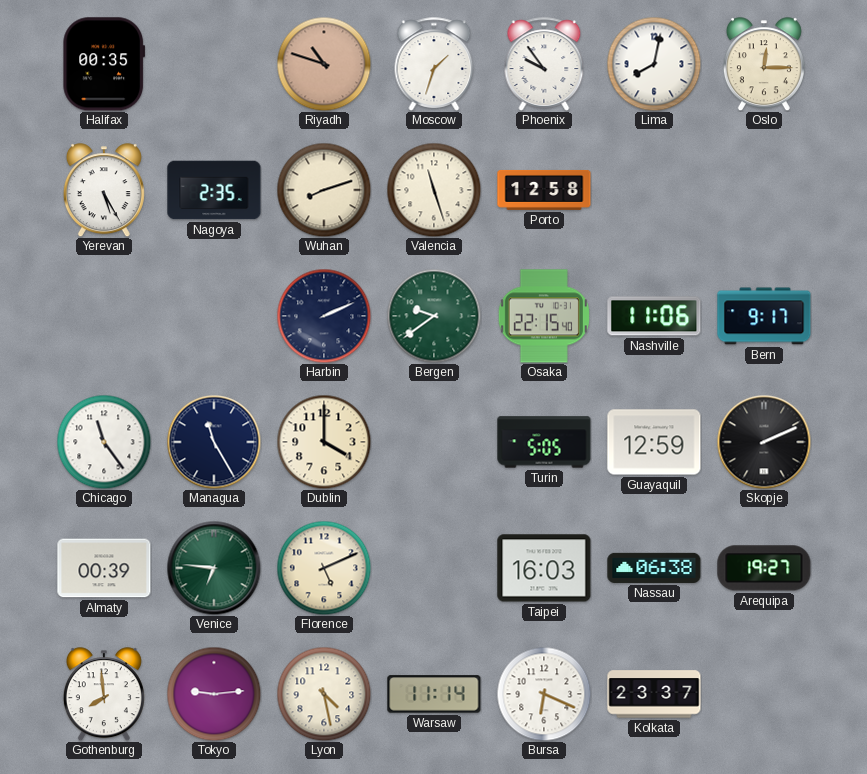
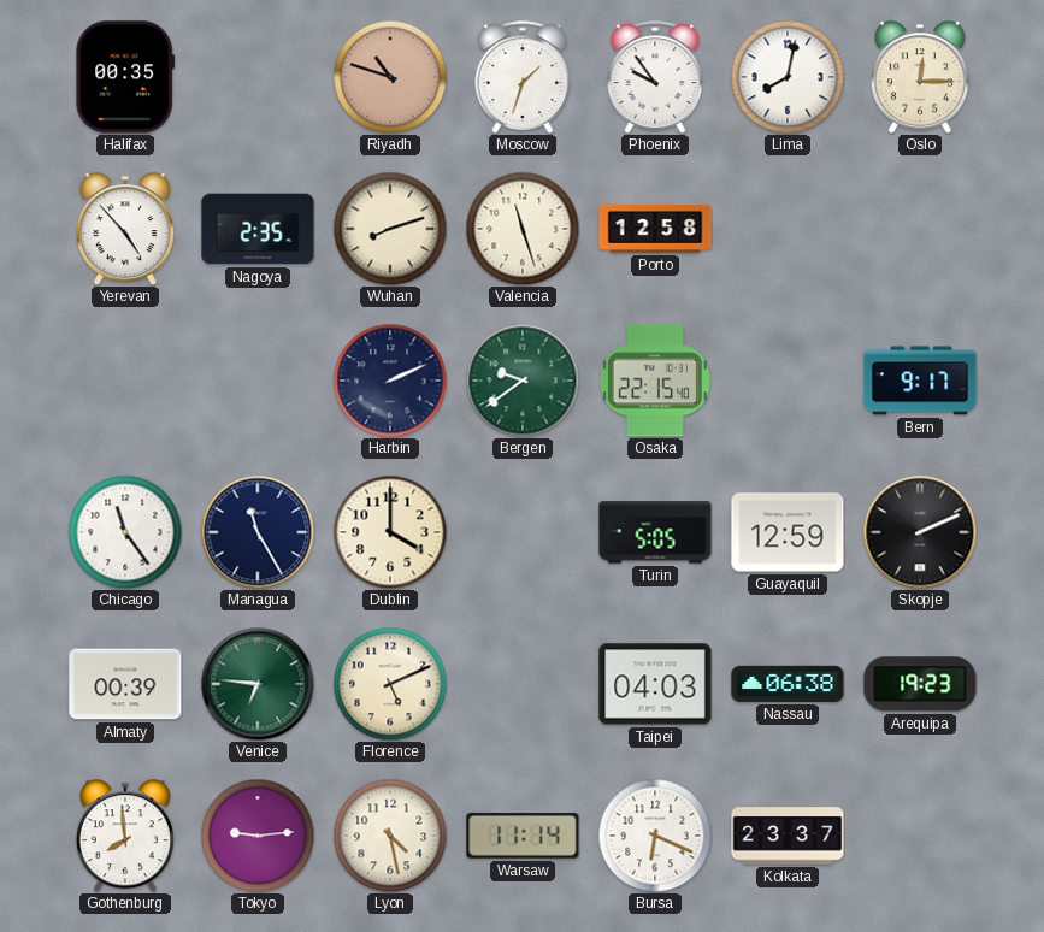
Yerevan: 5:25 -> 4:53 (125, 229)
Nashville: 11:06 -> none (654, 316)
Taipei: 16:03 -> 04:03 (655, 684)
Arequipa: 19:27 -> 19:23 (920, 684)
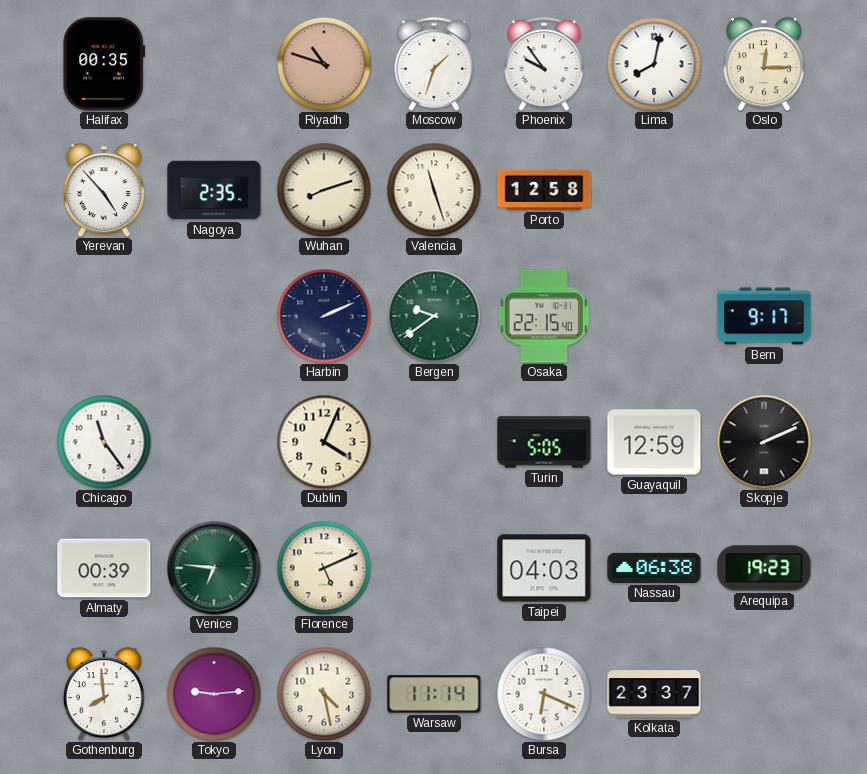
Managua: 11:25 -> none (258, 532)
Dublin: 4:00 -> 4:04 (324, 442)
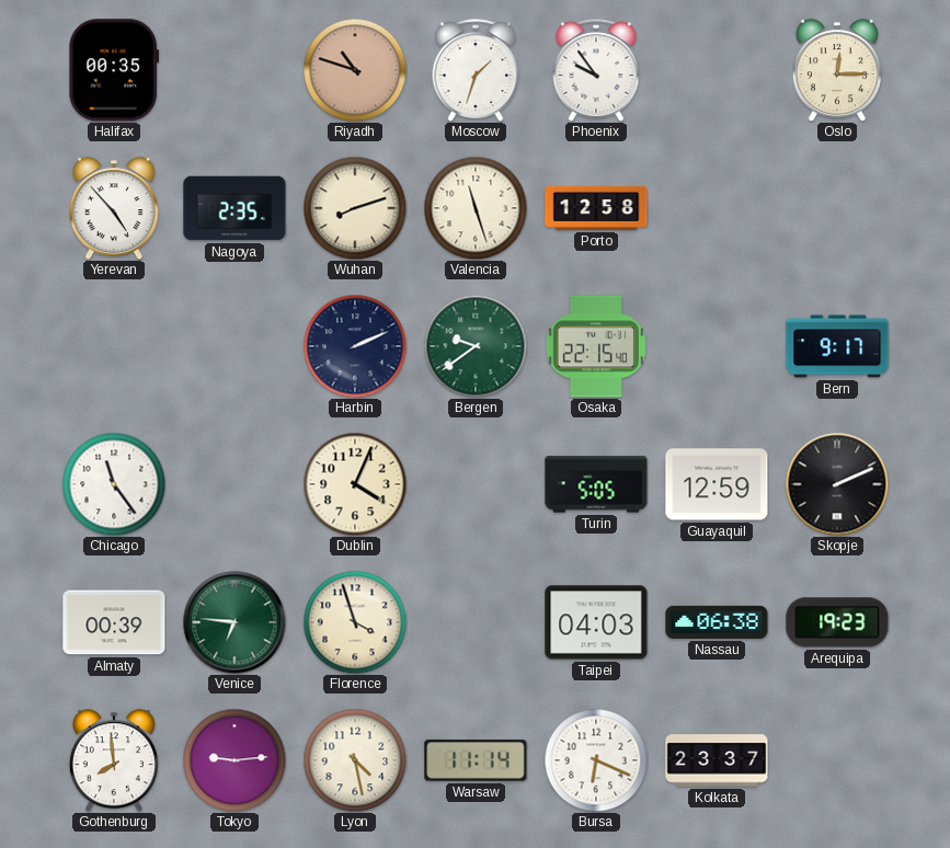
Lima: 8:02 -> none (654, 64)
Florence: 5:11 -> 3:57 (355, 622)
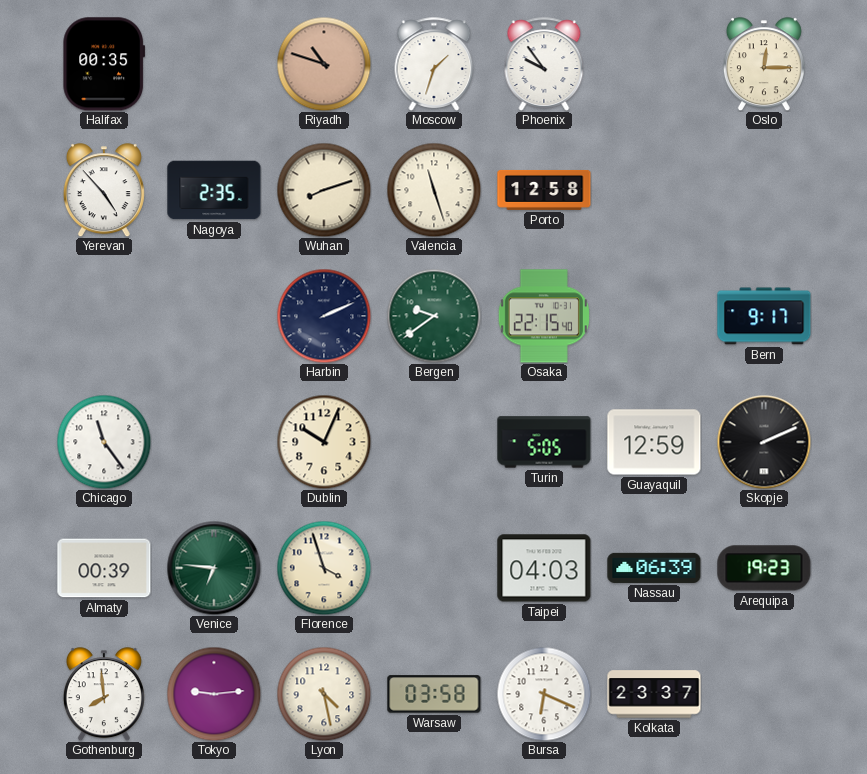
Dublin: 4:04 -> 10:04 (324, 442)
Nassau: 06:38 -> 06:39 (654, 568)
Warsaw: 11:14 -> 03:58 (434, 694)
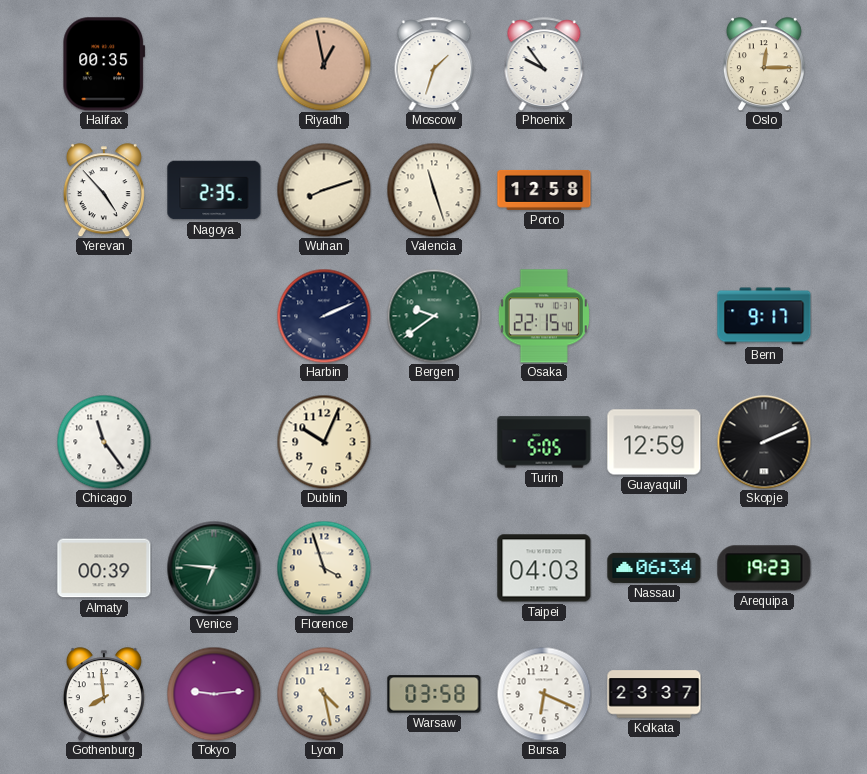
Riyadh: 10:48 -> 12:58 (324, 64)
Nassau: 06:39 -> 06:34 (654, 568)
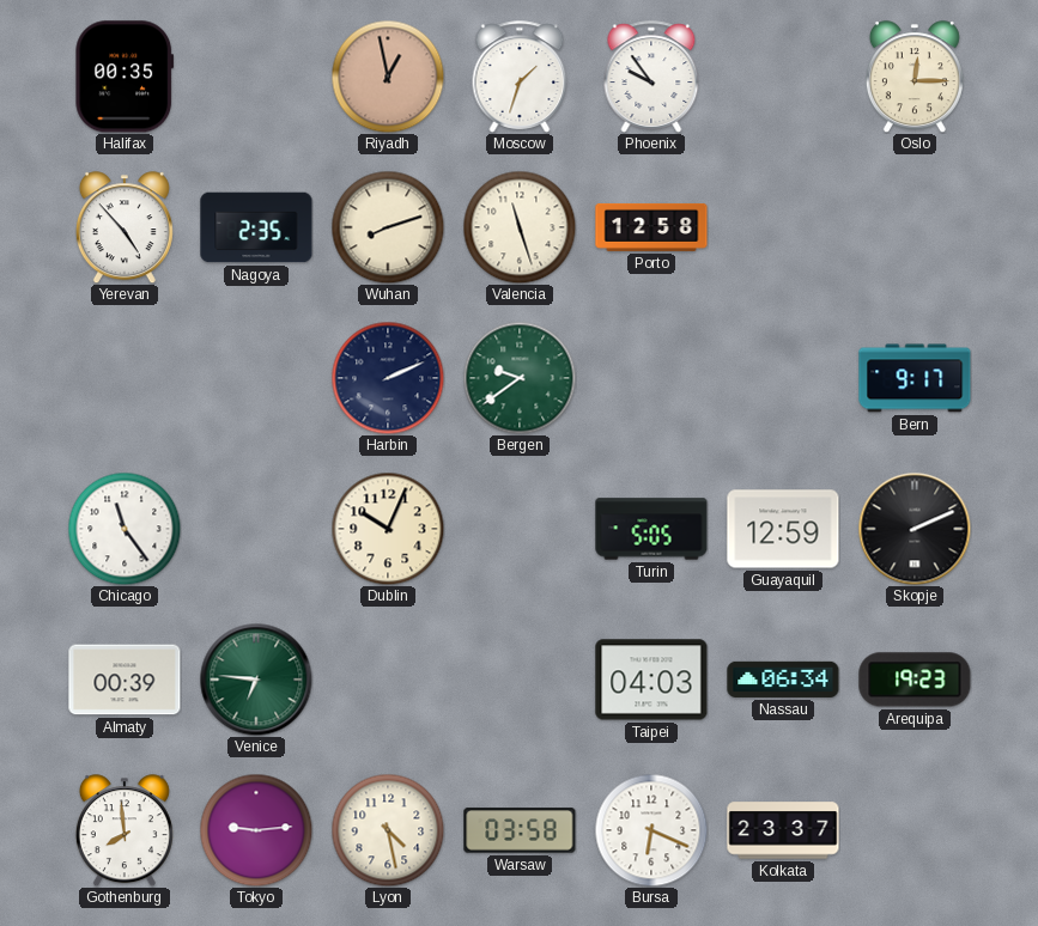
Osaka: 22:15 -> none (544, 316)
Florence: 3:57 -> none (324, 568)
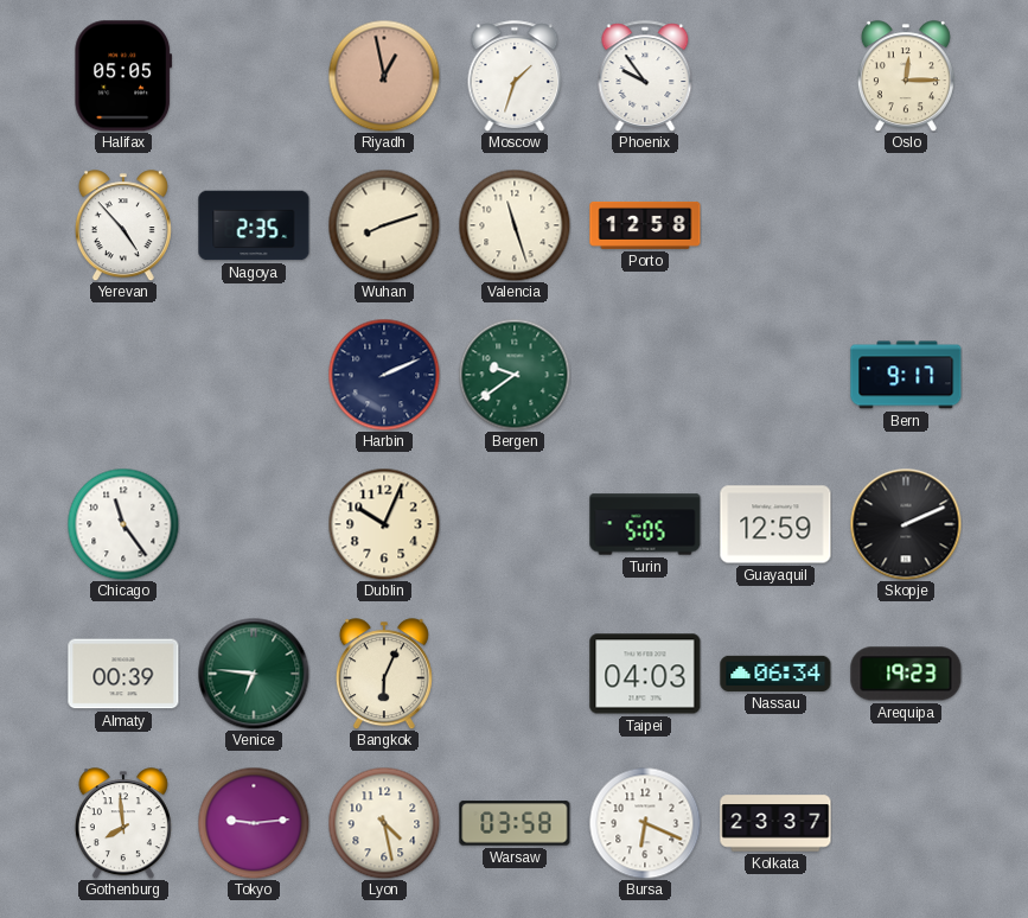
Halifax: 00:35 -> 05:05 (123, 76)
Bangkok: none -> 6:04 (384, 674)
